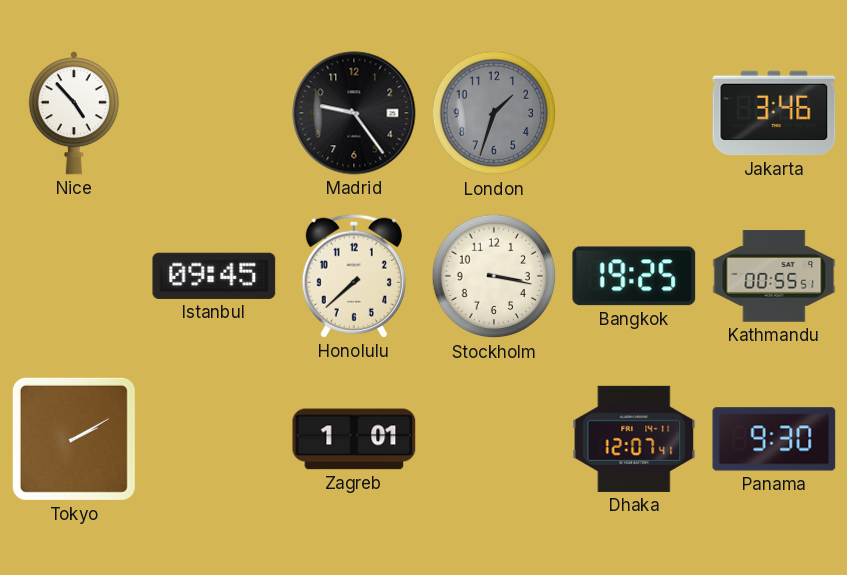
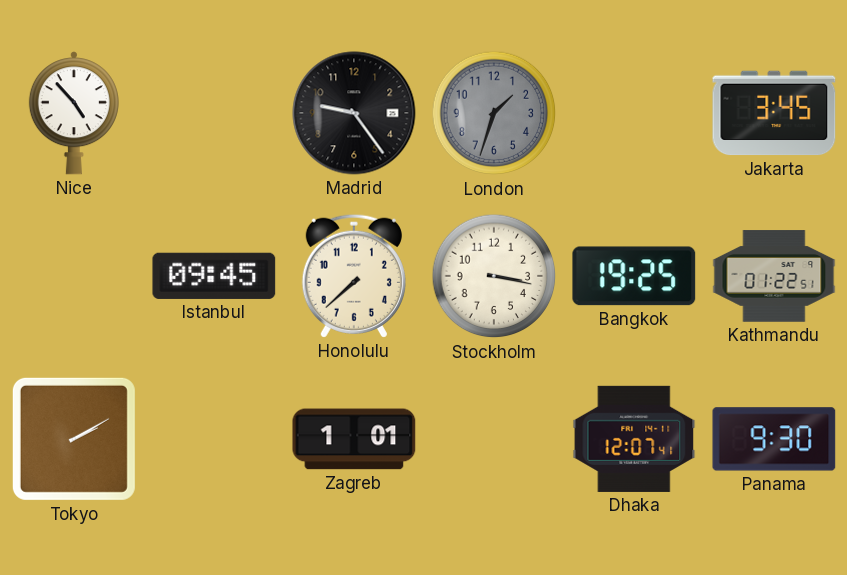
Jakarta: 3:46 -> 3:45 (774, 113)
Kathmandu: 00:55 -> 01:22 (774, 276)
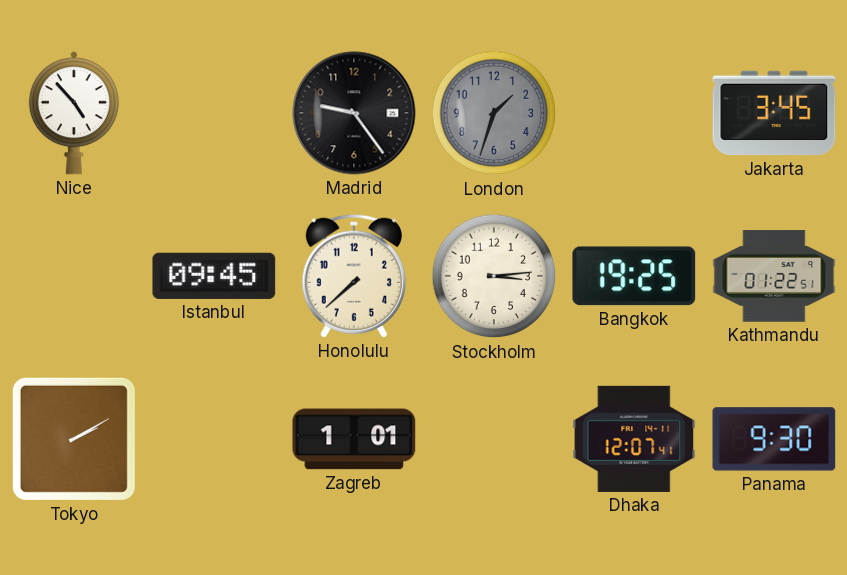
Stockholm: 3:17 -> 3:14 (494, 276)
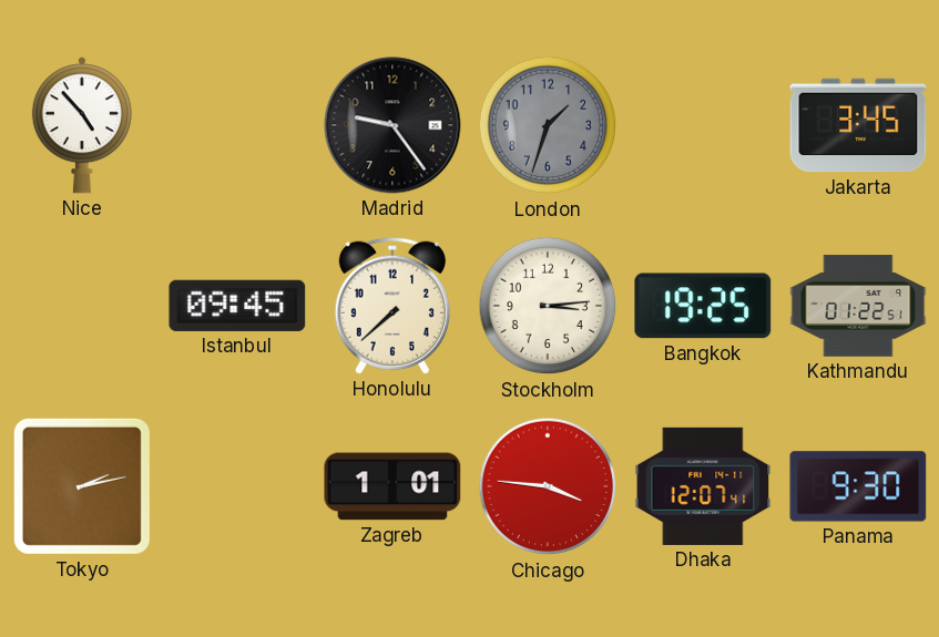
Tokyo: 2:10 -> 2:13 (82, 486)
Chicago: none -> 3:46 (548, 486)
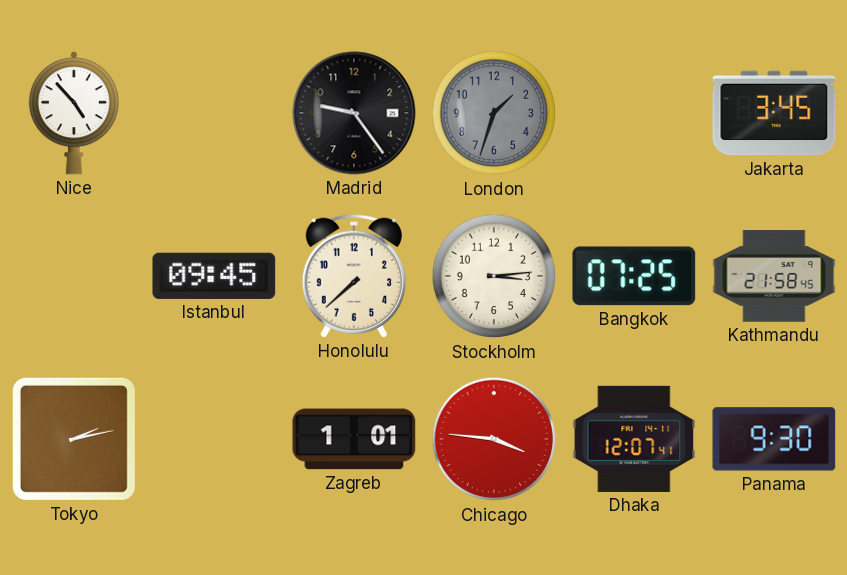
Bangkok: 19:25 -> 07:25 (634, 276)
Kathmandu: 01:22 -> 21:58 (774, 276)
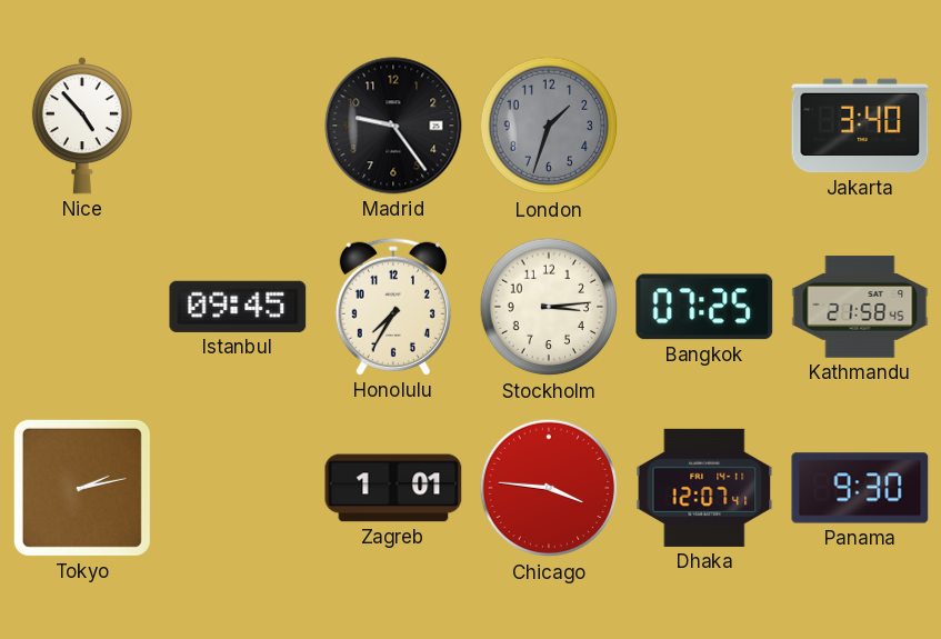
Jakarta: 3:45 -> 3:40 (860, 126)
Honolulu: 7:38 -> 7:35 (393, 307)
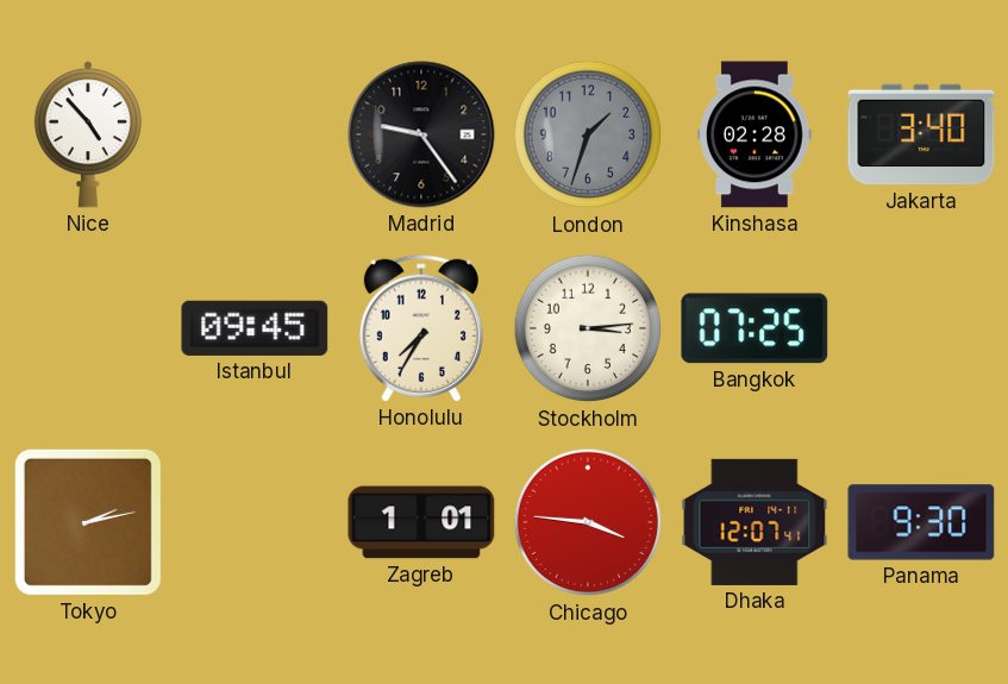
Kinshasa: none -> 02:28 (755, 134)
Kathmandu: 21:58 -> none (860, 307)
